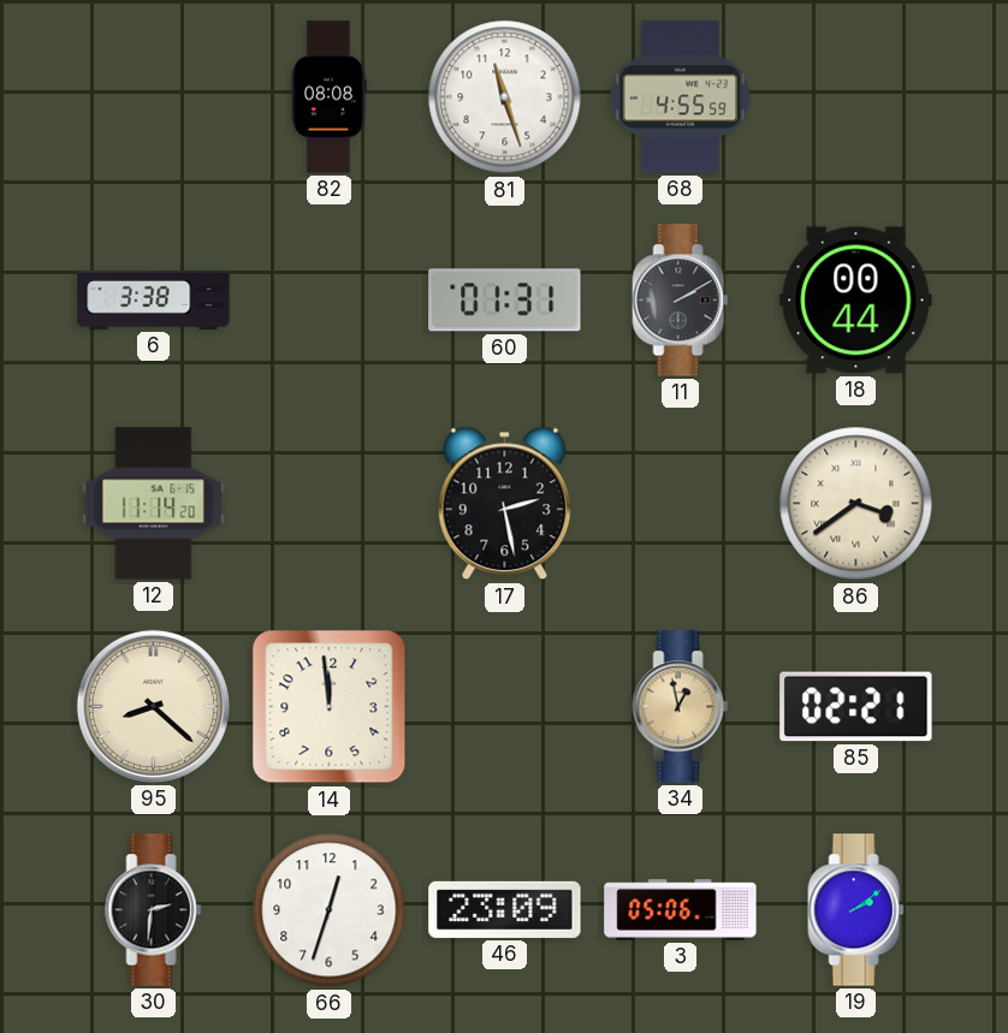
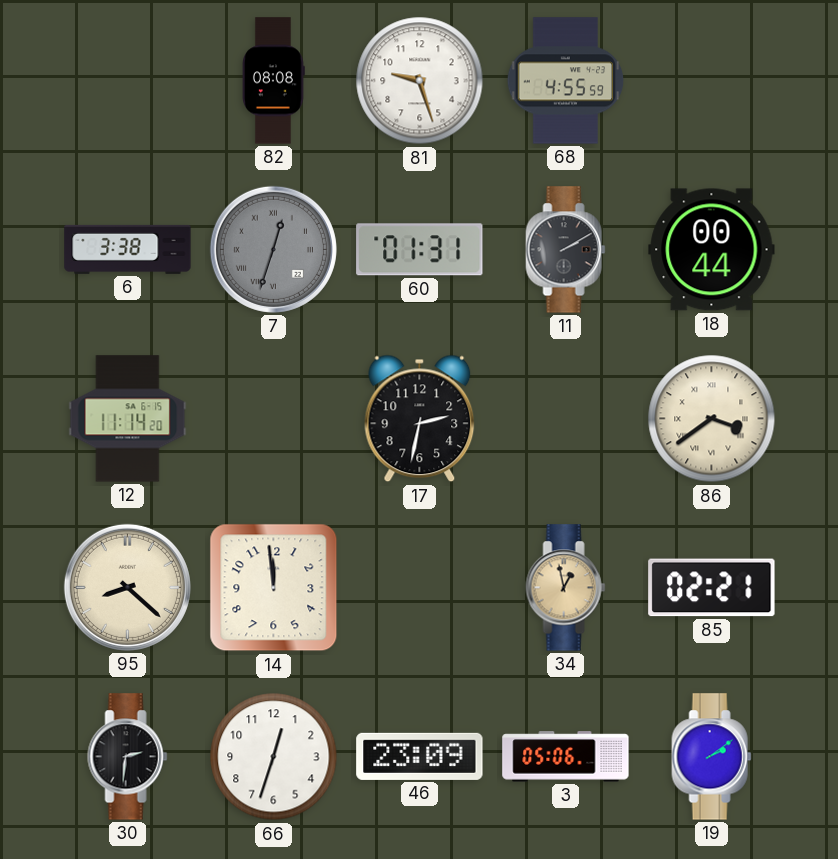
81: 11:27 -> 9:27 (420, 81)
7: none -> 12:33 (273, 249)
17: 2:28 -> 2:32 (420, 419)
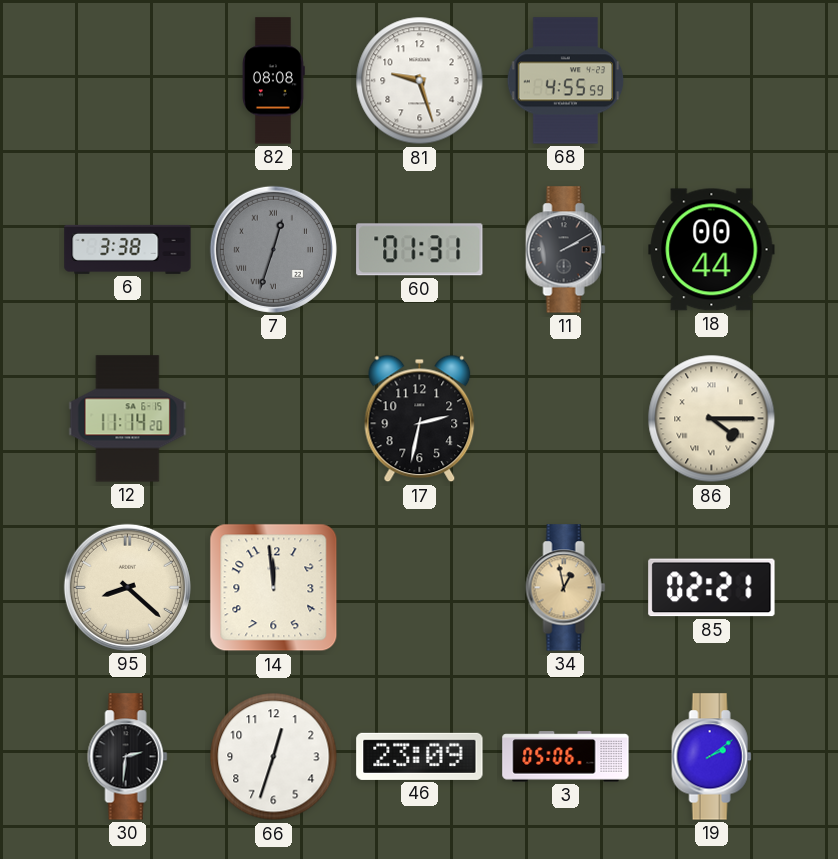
86: 3:39 -> 4:15 (712, 419)
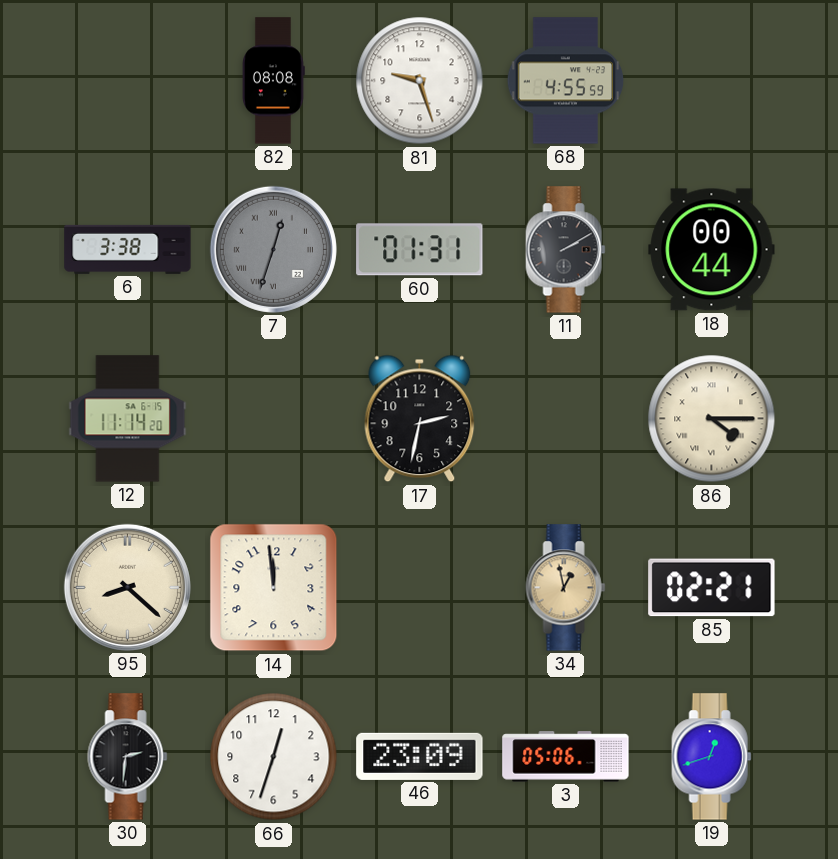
19: 2:09 -> 12:42 (712, 757)
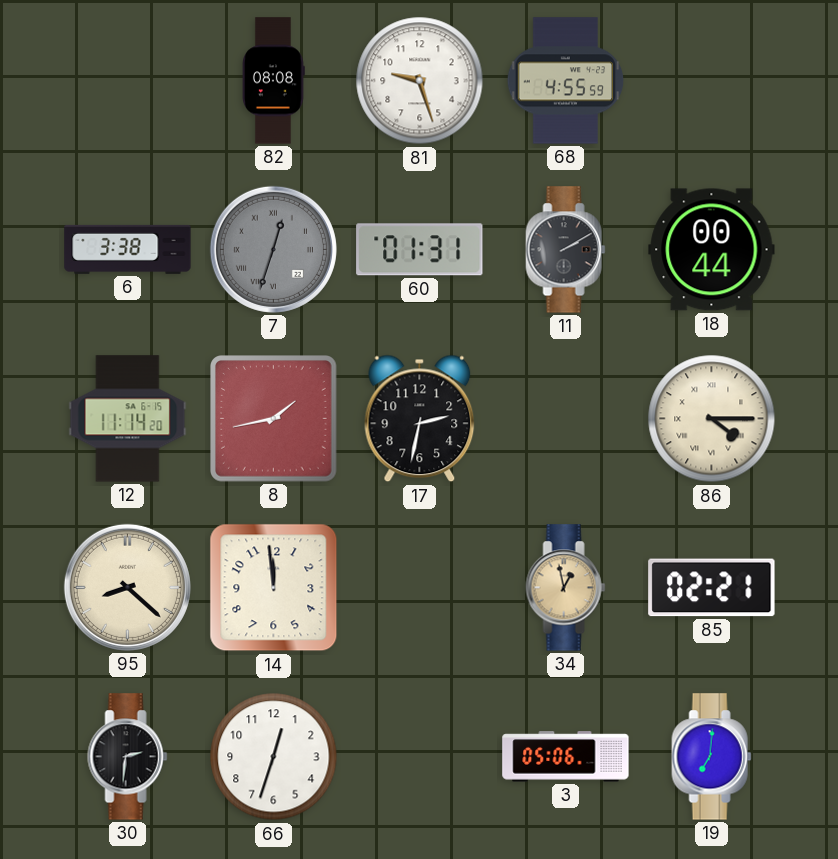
8: none -> 1:43 (274, 419)
46: 23:09 -> none (420, 756)
19: 12:42 -> 7:01 (712, 757)
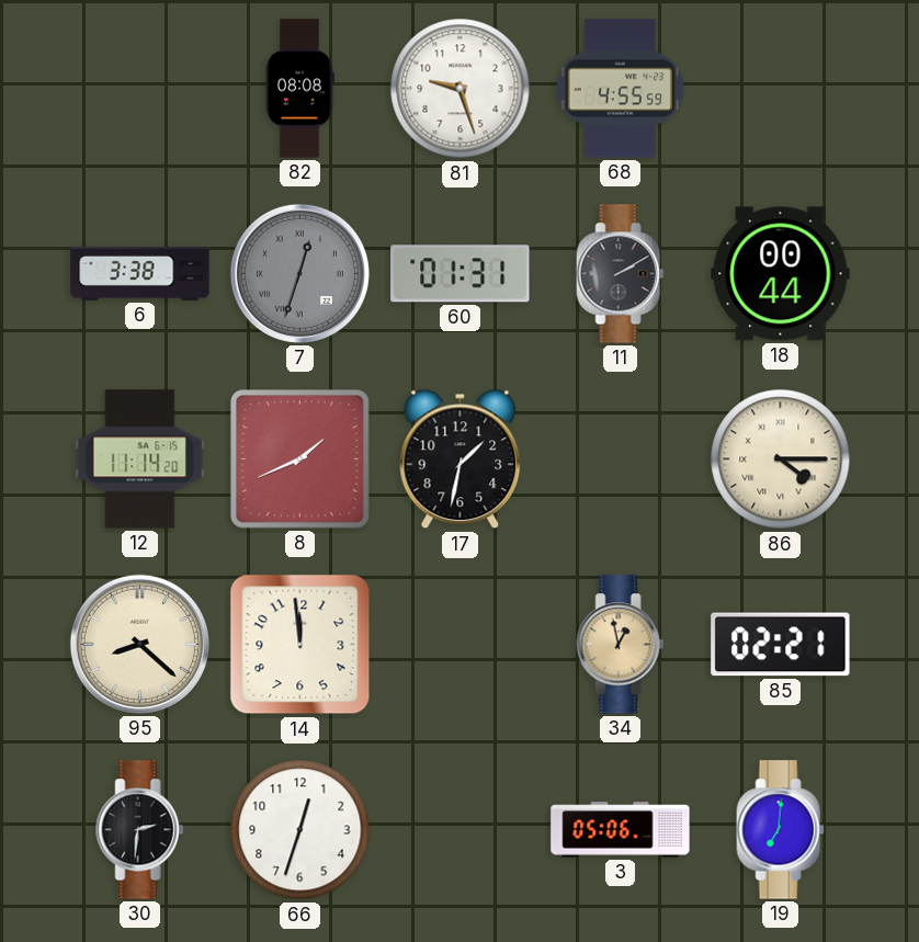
8: 1:43 -> 1:41 (300, 459)
17: 2:32 -> 1:32 (461, 459)
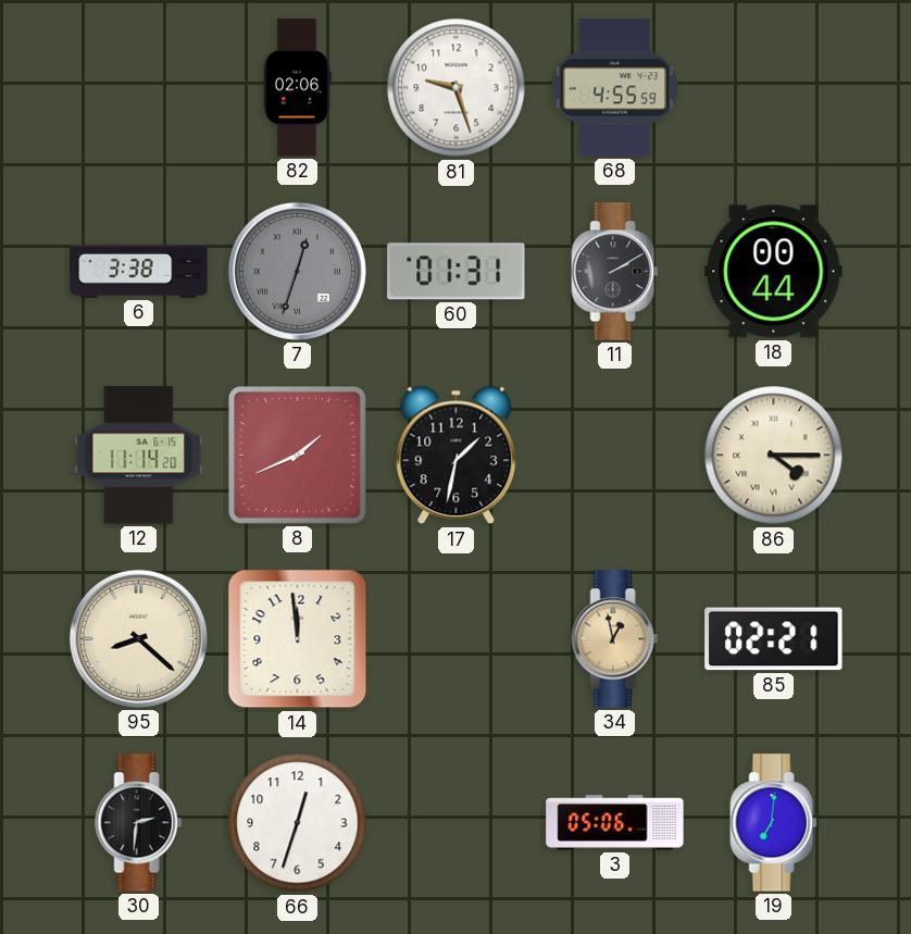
82: 08:08 -> 02:06 (298, 88)
